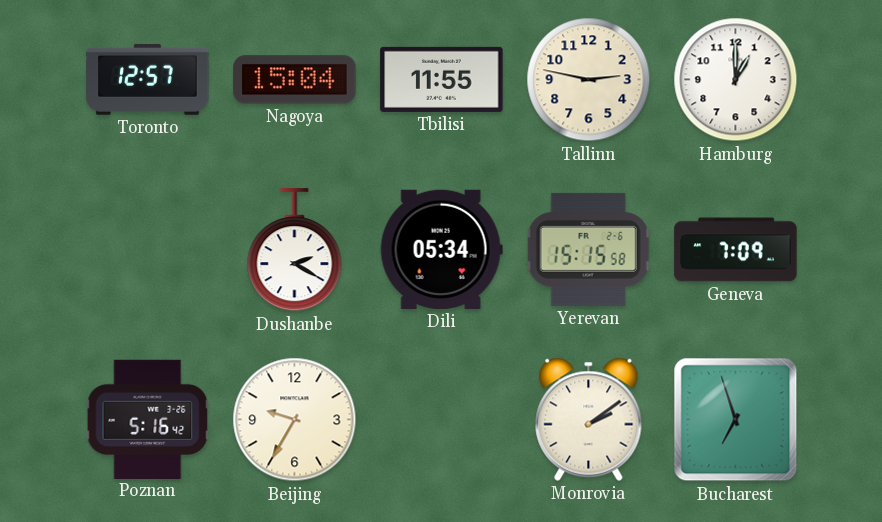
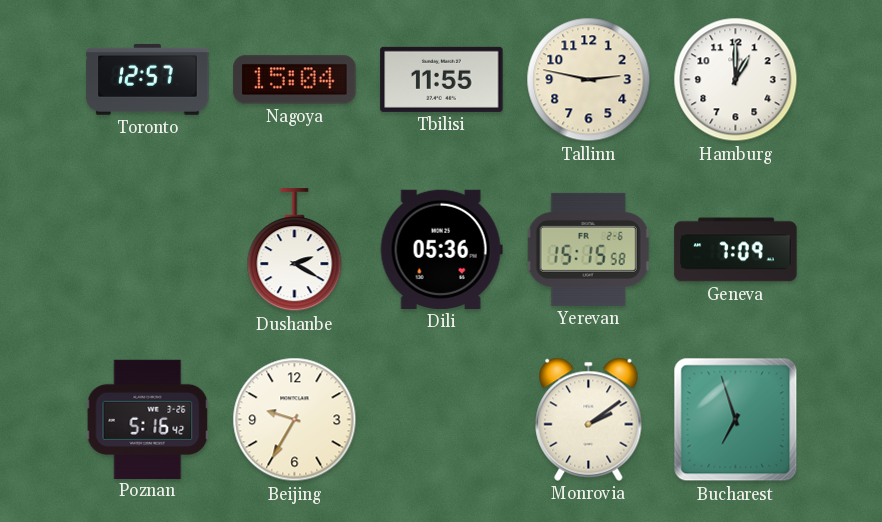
Dili: 05:34 -> 05:36 (441, 249)
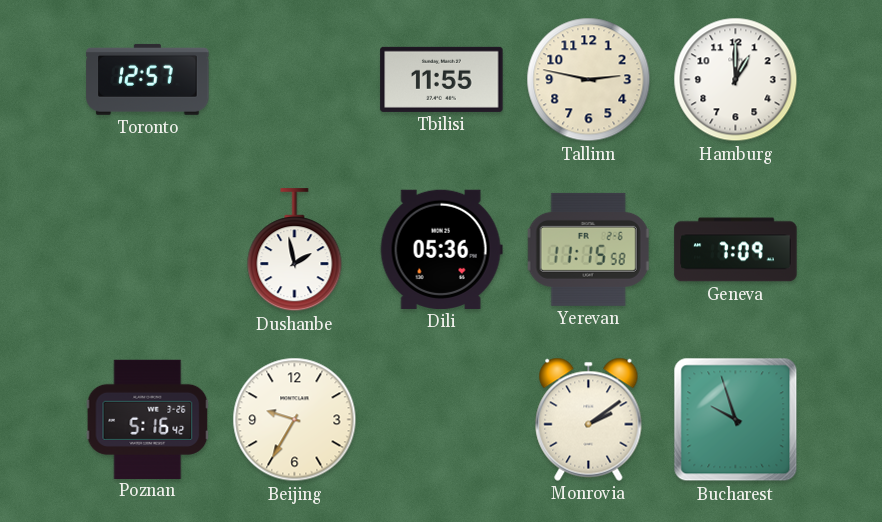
Nagoya: 15:04 -> none (295, 80)
Dushanbe: 2:20 -> 1:58 (295, 250)
Yerevan: 15:15 -> 11:15 (588, 249)
Bucharest: 6:57 -> 9:57 (736, 420)
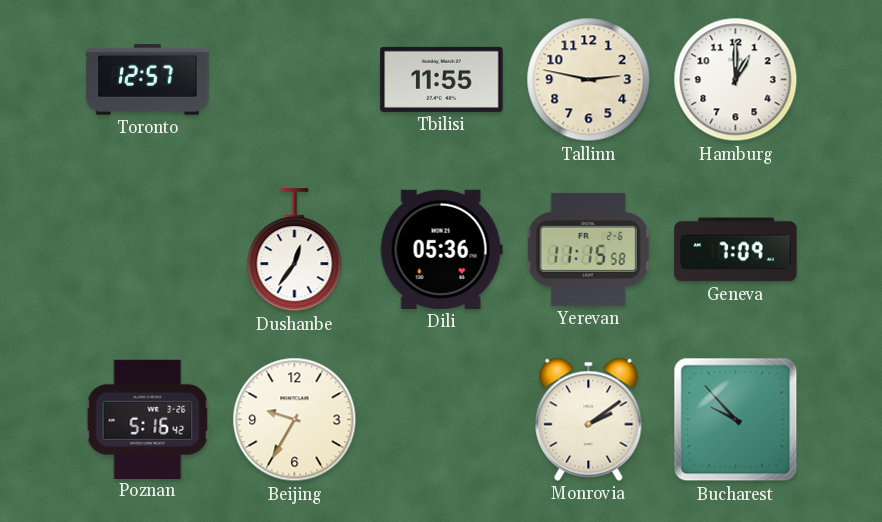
Dushanbe: 1:58 -> 12:36 (295, 250)
Bucharest: 9:57 -> 9:53 (736, 420)
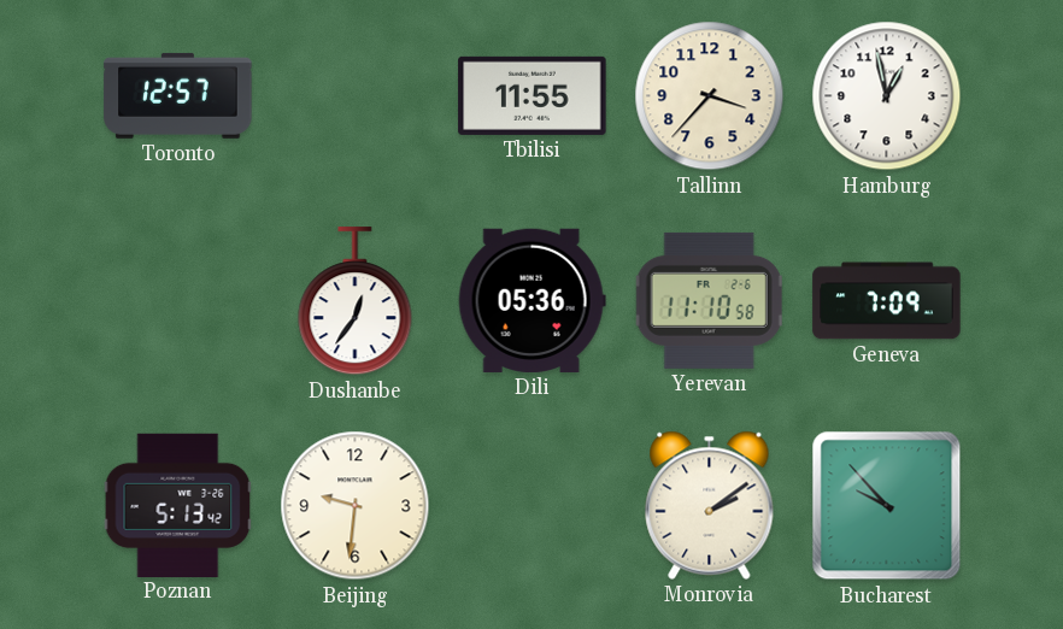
Tallinn: 2:47 -> 3:37 (710, 96)
Hamburg: 1:00 -> 12:58 (887, 96)
Yerevan: 11:15 -> 11:10 (709, 300)
Poznan: 5:16 -> 5:13 (178, 505)
Beijing: 9:35 -> 9:31 (356, 506)
